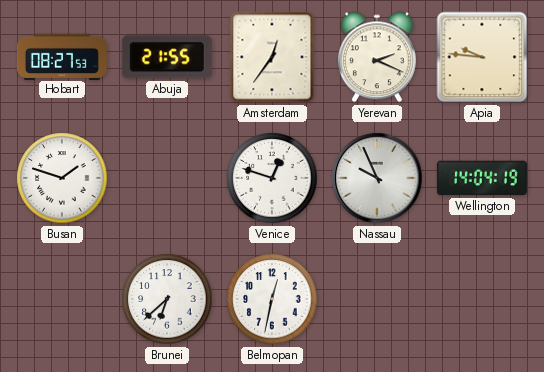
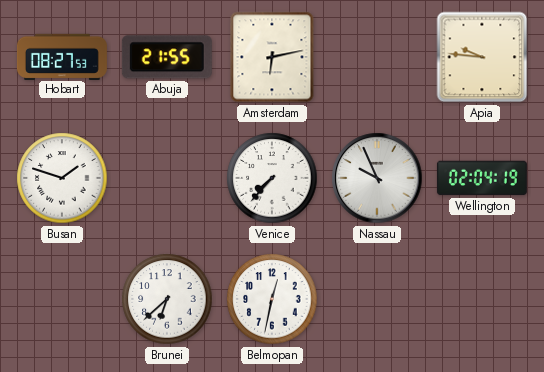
Amsterdam: 12:36 -> 6:13 (272, 57)
Yerevan: 2:19 -> none (377, 57)
Venice: 12:48 -> 7:37 (272, 178)
Wellington: 14:04 -> 02:04 (482, 178)
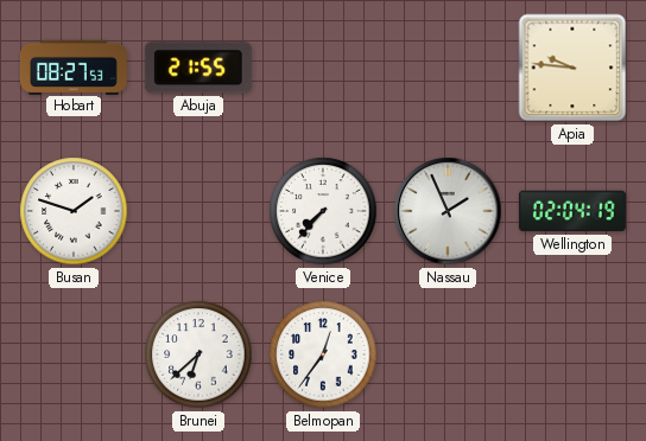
Amsterdam: 6:13 -> none (272, 57)
Nassau: 9:56 -> 1:56 (448, 211)
Belmopan: 12:32 -> 12:36 (323, 354)
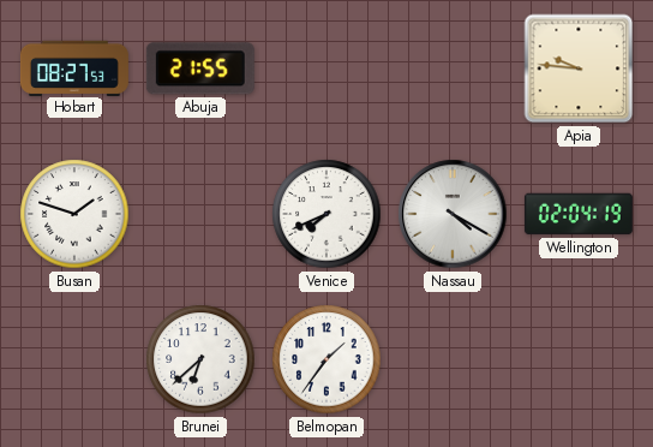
Venice: 7:37 -> 7:41 (326, 214)
Nassau: 1:56 -> 4:20 (453, 214)
Belmopan: 12:36 -> 1:36 (326, 359)
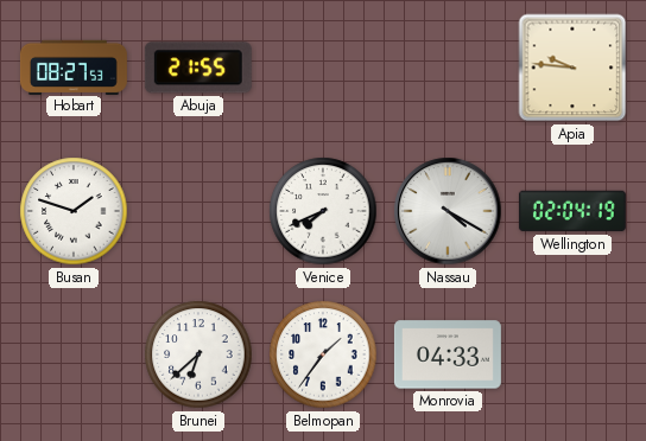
Monrovia: none -> 04:33 (448, 354)
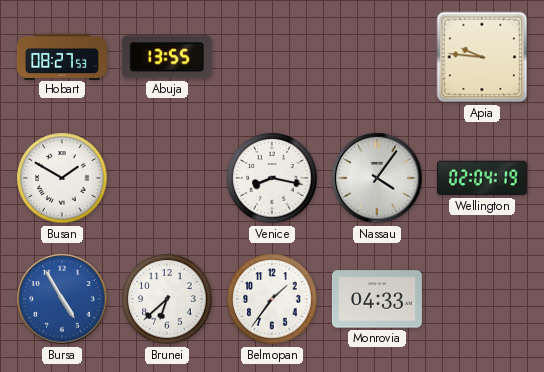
Abuja: 21:55 -> 13:55 (167, 57)
Busan: 1:48 -> 1:50 (62, 178)
Venice: 7:41 -> 8:17 (272, 178)
Nassau: 4:20 -> 4:06 (377, 178)
Bursa: none -> 4:55 (62, 299)
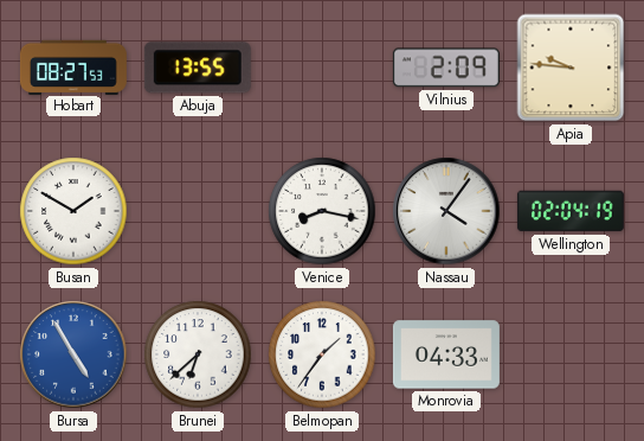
Vilnius: none -> 2:09 (446, 68)
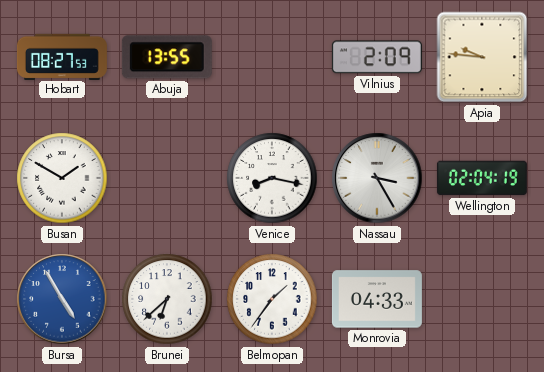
Nassau: 4:06 -> 3:25 (377, 178)
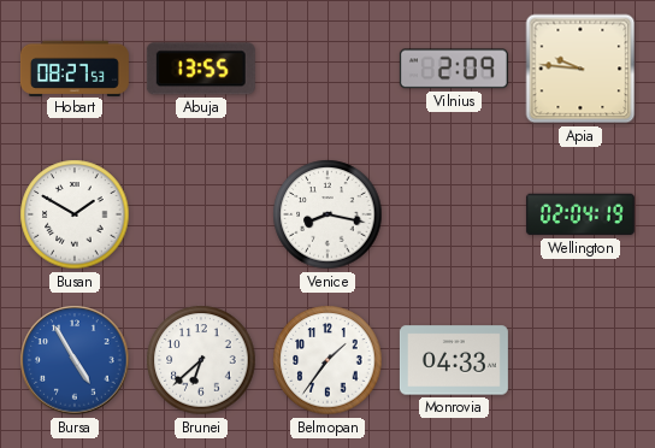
Nassau: 3:25 -> none (377, 178)
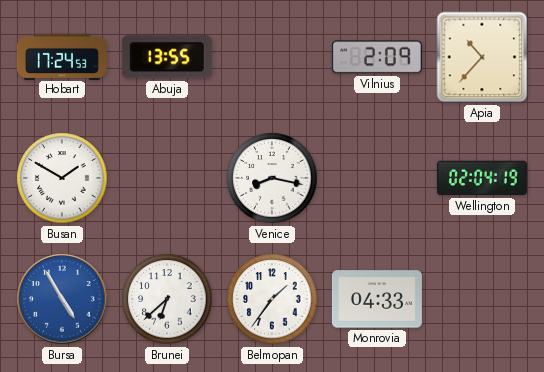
Hobart: 08:27 -> 17:24 (62, 56)
Apia: 9:46 -> 10:37 (482, 57)
